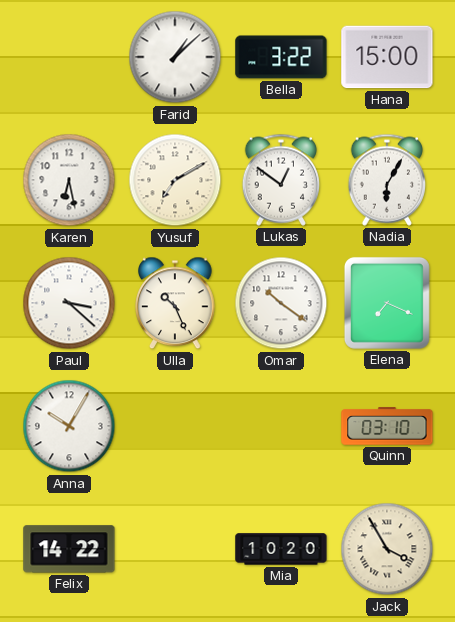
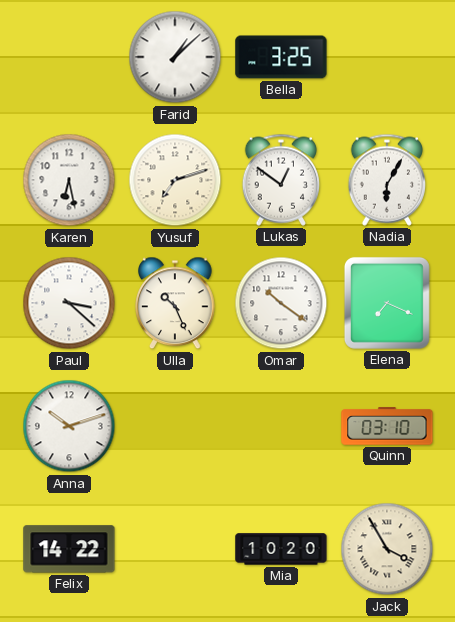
Bella: 3:22 -> 3:25 (281, 57)
Hana: 15:00 -> none (387, 57)
Yusuf: 7:10 -> 7:12 (175, 180)
Anna: 10:05 -> 10:12 (69, 426)
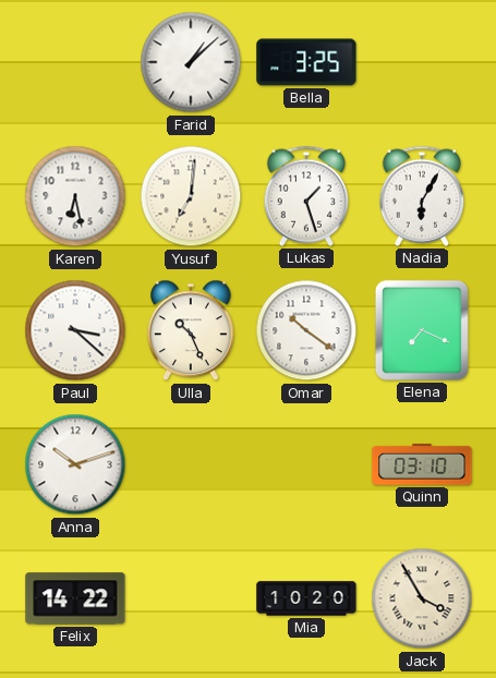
Yusuf: 7:12 -> 7:01 (191, 196)
Lukas: 12:51 -> 1:27 (305, 196)
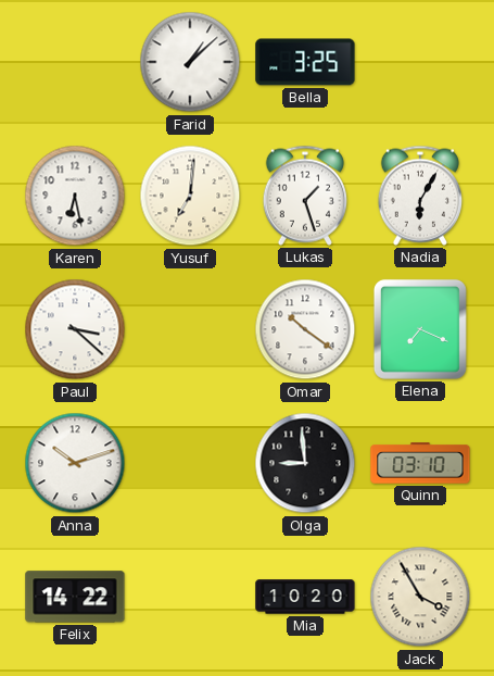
Ulla: 10:26 -> none (191, 330)
Olga: none -> 8:59 (305, 463)
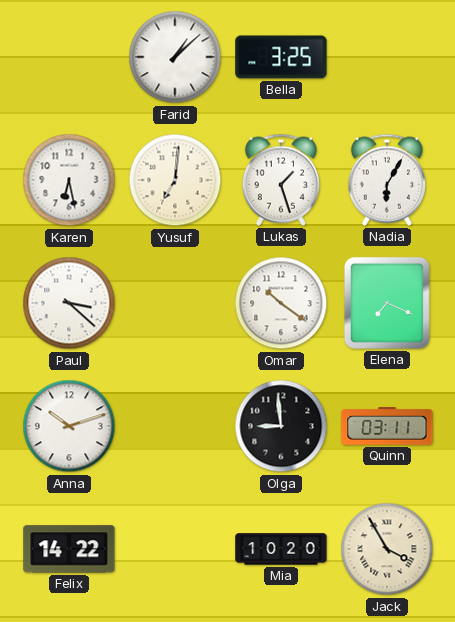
Quinn: 03:10 -> 03:11 (387, 426)
